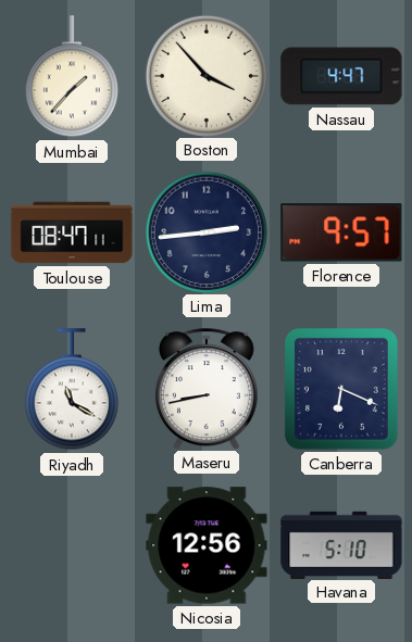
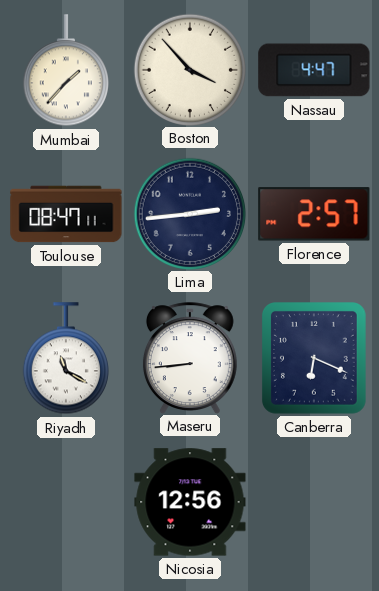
Florence: 9:57 -> 2:57 (314, 214)
Maseru: 8:43 -> 8:44 (190, 358)
Havana: 5:10 -> none (341, 544)
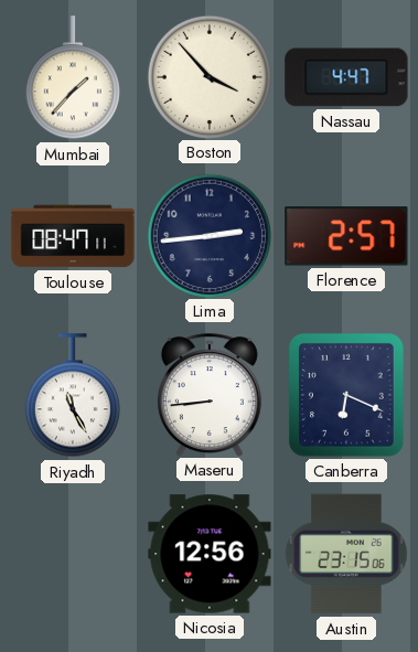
Riyadh: 11:20 -> 11:25 (73, 396)
Austin: none -> 23:15 (346, 554)
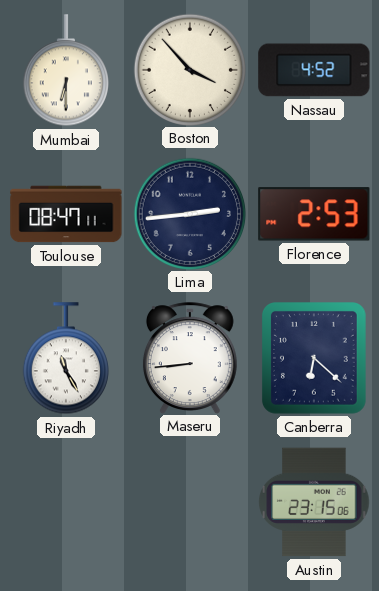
Mumbai: 1:37 -> 6:30 (66, 71)
Nassau: 4:47 -> 4:52 (314, 70)
Florence: 2:57 -> 2:53 (314, 214)
Canberra: 6:19 -> 6:22 (315, 359)
Nicosia: 12:56 -> none (210, 554)
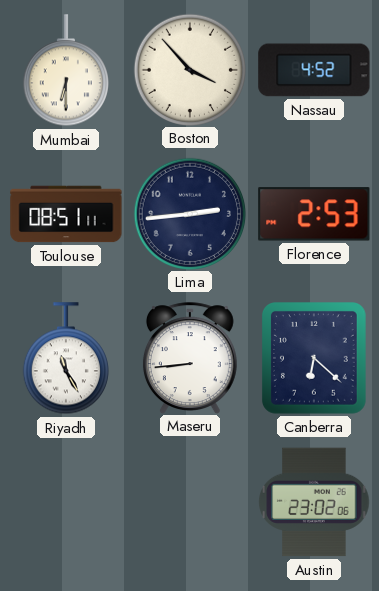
Toulouse: 08:47 -> 08:51 (66, 214)
Austin: 23:15 -> 23:02 (314, 502)
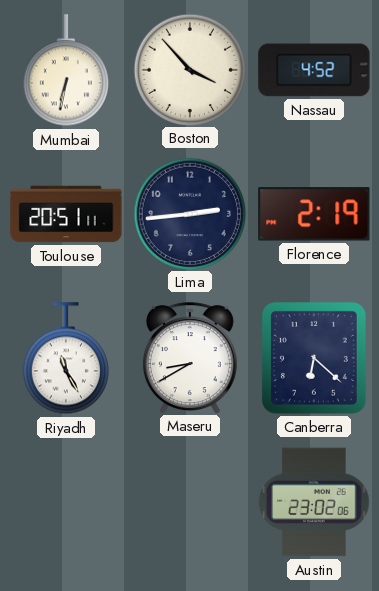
Mumbai: 6:30 -> 6:32 (66, 71)
Toulouse: 08:51 -> 20:51 (66, 214)
Florence: 2:53 -> 2:19 (314, 214)
Maseru: 8:44 -> 8:40 (190, 358)
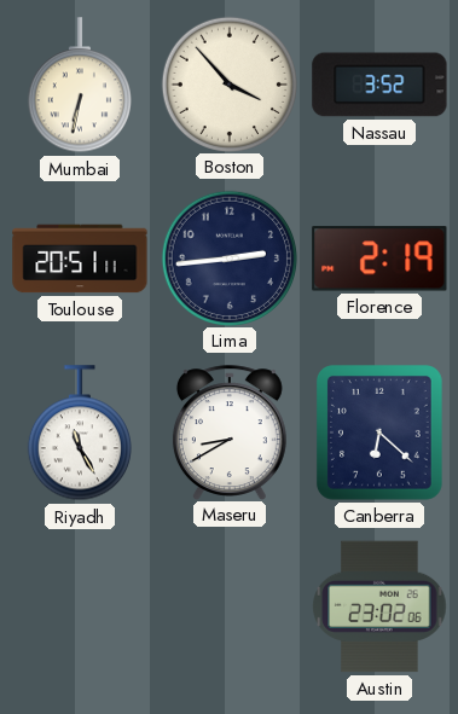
Nassau: 4:52 -> 3:52 (379, 85)
